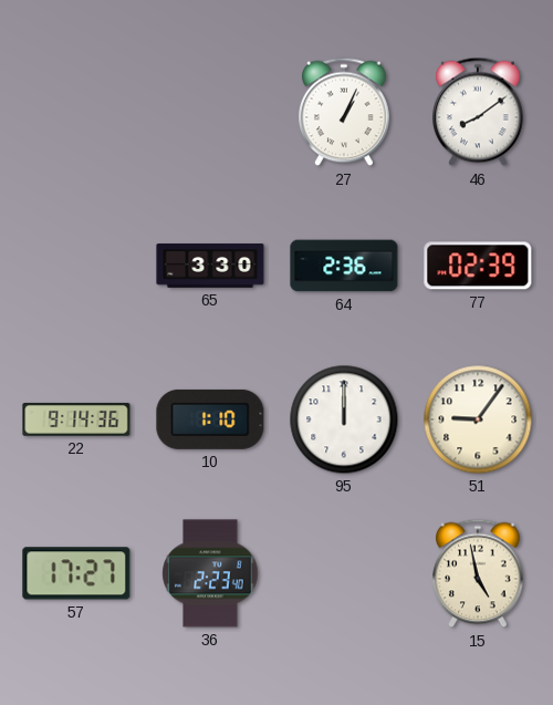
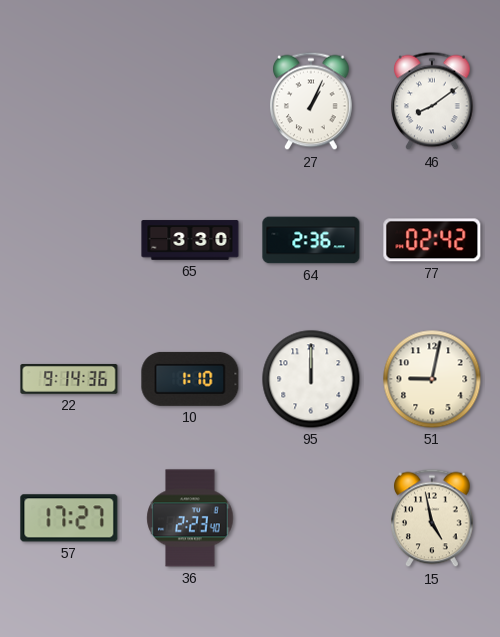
77: 02:39 -> 02:42 (432, 240)
51: 9:06 -> 9:02 (432, 379)
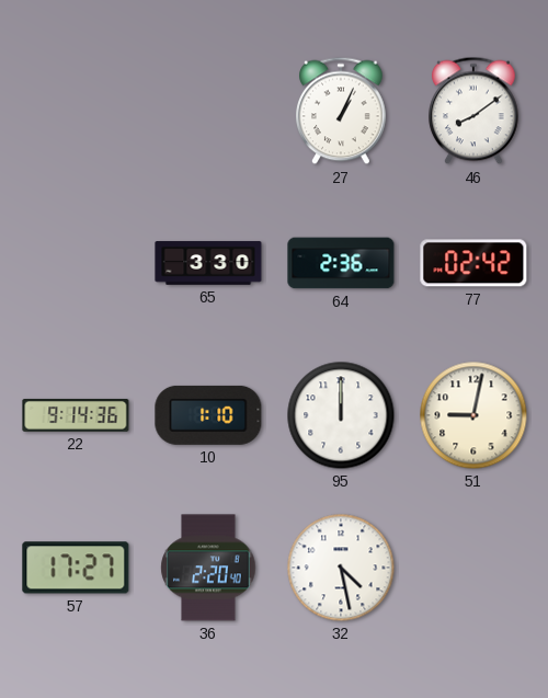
36: 2:23 -> 2:20 (208, 568)
32: none -> 4:28 (341, 568)
15: 4:58 -> none (433, 518)
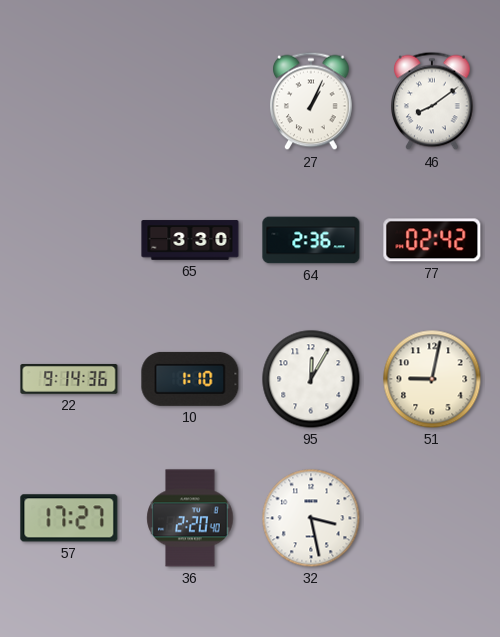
95: 12:00 -> 12:05 (311, 379)
32: 4:28 -> 3:28 (311, 518)
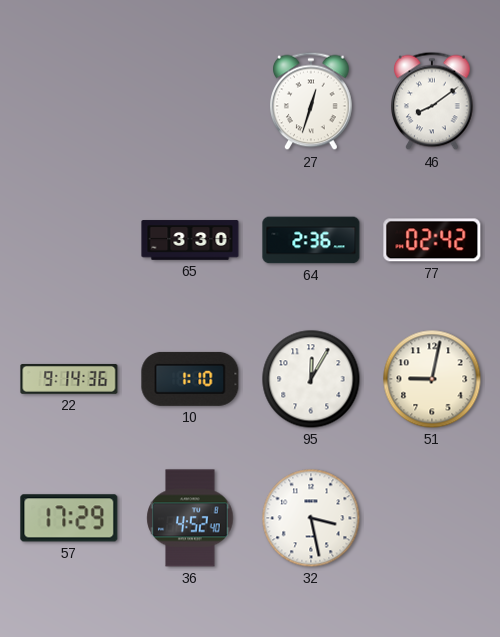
27: 1:04 -> 12:33 (312, 101)
57: 17:27 -> 17:29 (69, 518)
36: 2:20 -> 4:52 (190, 518)
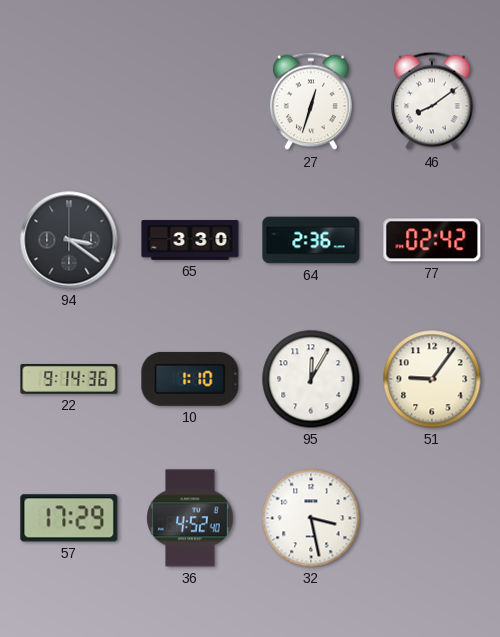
94: none -> 3:21 (69, 240)
51: 9:02 -> 9:06 (432, 379)
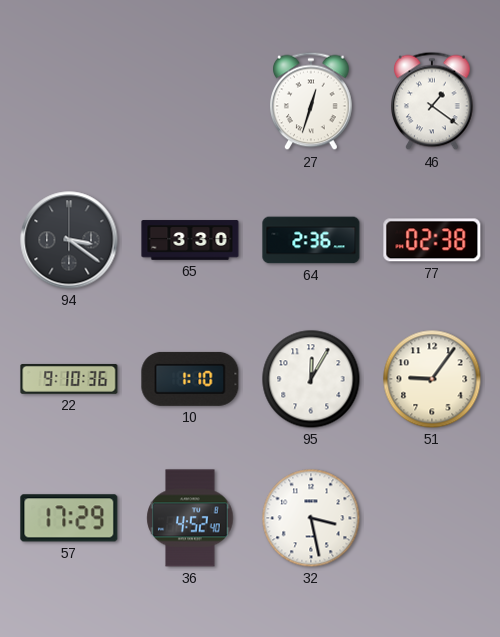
46: 8:09 -> 1:21 (433, 101)
77: 02:42 -> 02:38 (432, 240)
22: 9:14 -> 9:10 (69, 379)
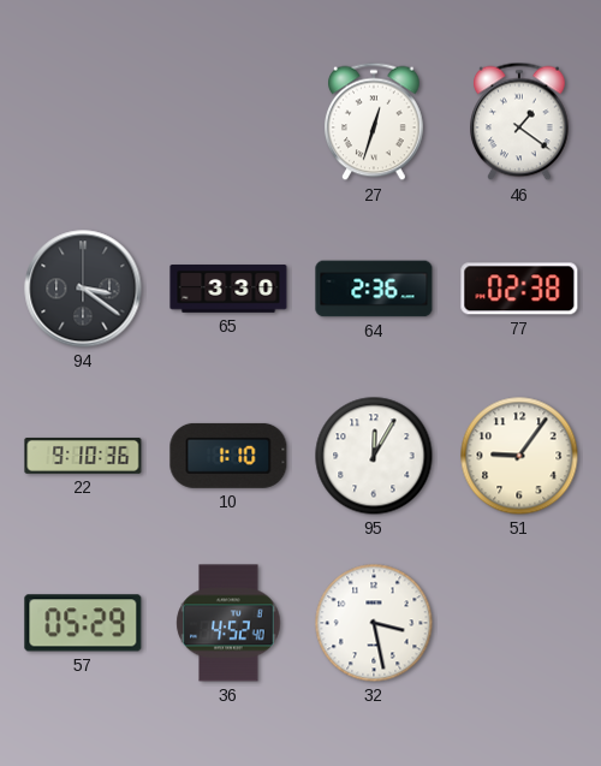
57: 17:29 -> 05:29 (83, 623)
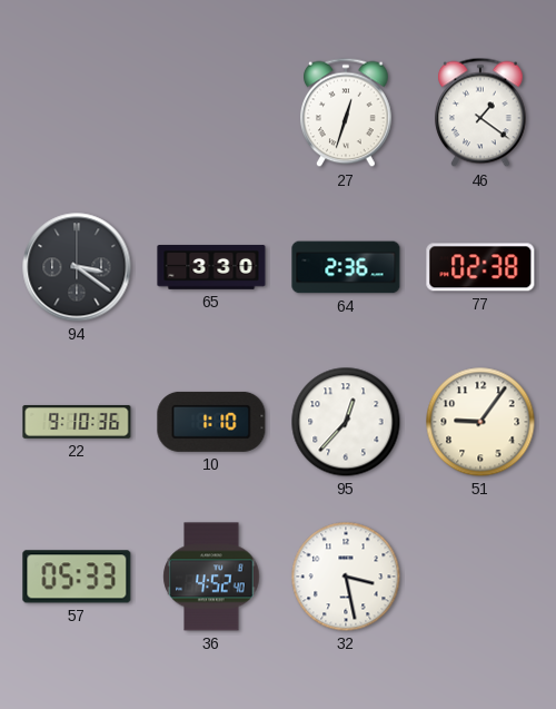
95: 12:05 -> 12:37 (346, 422)
57: 05:29 -> 05:33 (77, 577)
